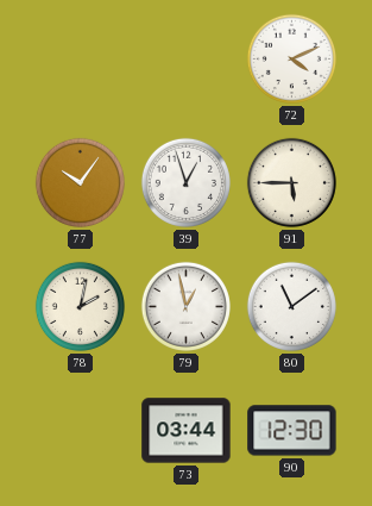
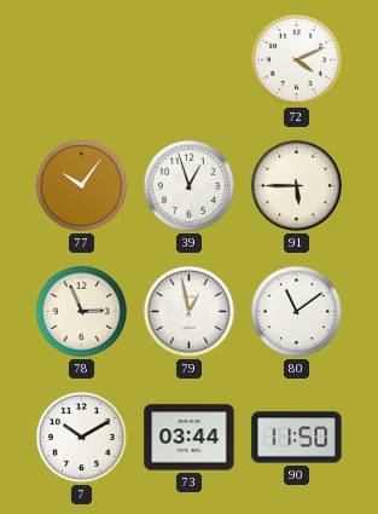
78: 2:02 -> 2:56 (81, 311)
7: none -> 10:10 (81, 437)
90: 12:30 -> 11:50 (297, 438)
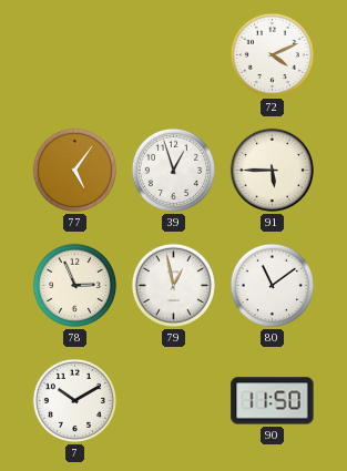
77: 10:06 -> 5:06 (74, 170)
73: 03:44 -> none (190, 438)
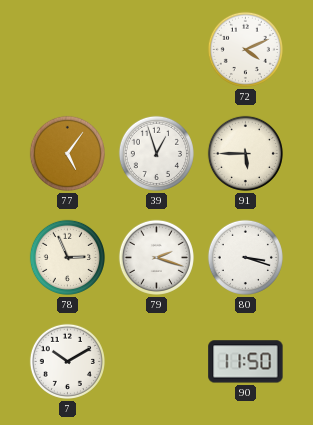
79: 12:58 -> 2:18 (156, 257)
80: 11:09 -> 3:18 (245, 257)
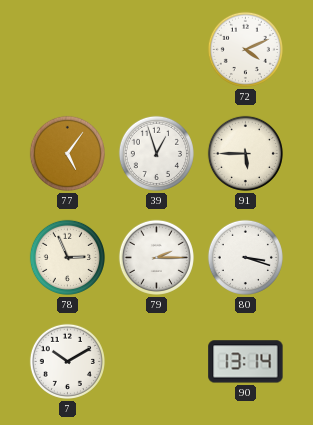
79: 2:18 -> 2:15 (156, 257)
90: 11:50 -> 13:14 (246, 362)
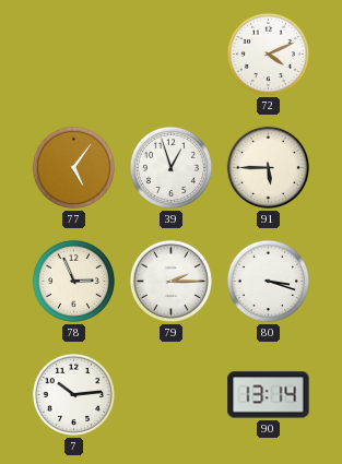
7: 10:10 -> 10:14 (73, 394)
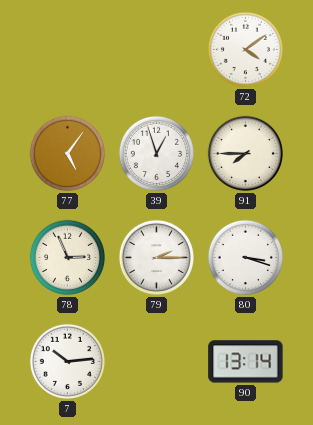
72: 4:11 -> 4:09 (245, 49)
91: 5:45 -> 7:45 (245, 153)
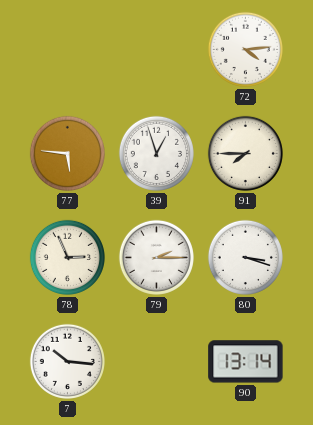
72: 4:09 -> 4:14 (245, 49)
77: 5:06 -> 5:46 (67, 153)
7: 10:14 -> 10:16 (67, 361)
